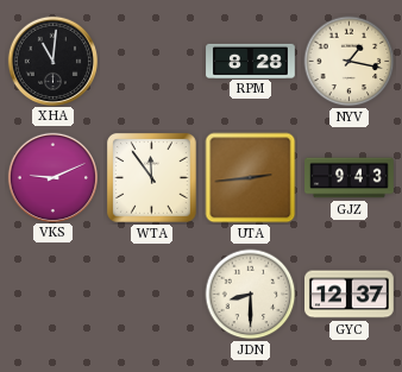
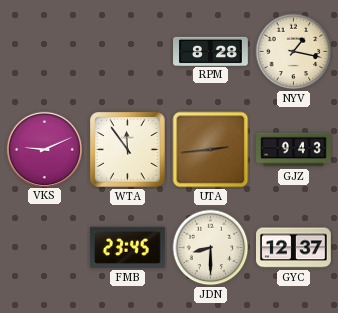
XHA: 11:01 -> none (52, 61)
FMB: none -> 23:45 (127, 247)
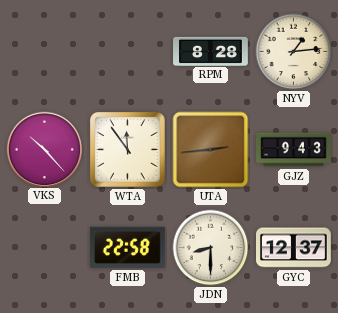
NYV: 1:17 -> 1:14 (294, 52)
VKS: 9:11 -> 10:23 (44, 149)
FMB: 23:45 -> 22:58 (127, 247)
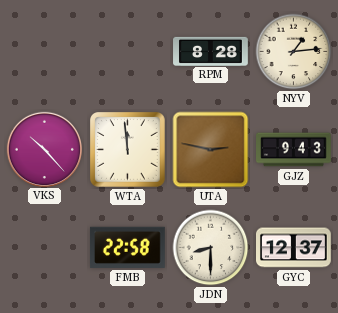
WTA: 11:54 -> 11:59 (128, 150)
UTA: 2:44 -> 2:47 (211, 150)
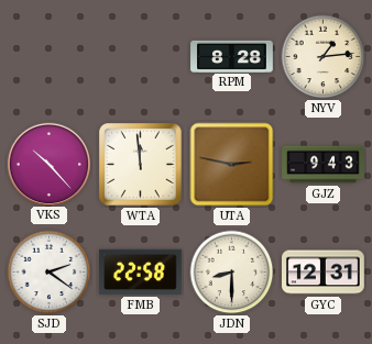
SJD: none -> 2:21 (50, 273)
GYC: 12:37 -> 12:31 (324, 273)
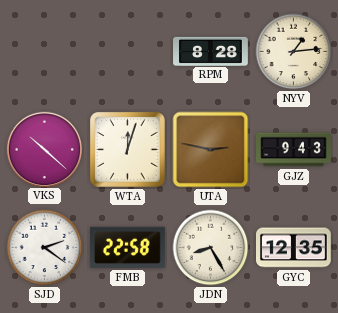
VKS: 10:23 -> 10:22 (44, 149)
WTA: 11:59 -> 12:03 (128, 150)
JDN: 8:30 -> 8:25 (211, 248)
GYC: 12:31 -> 12:35 (294, 248)
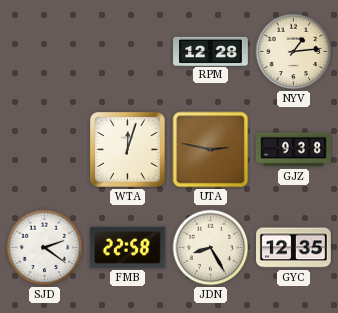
RPM: 8:28 -> 12:28 (211, 51)
VKS: 10:22 -> none (44, 149)
GJZ: 9:43 -> 9:38 (294, 150)
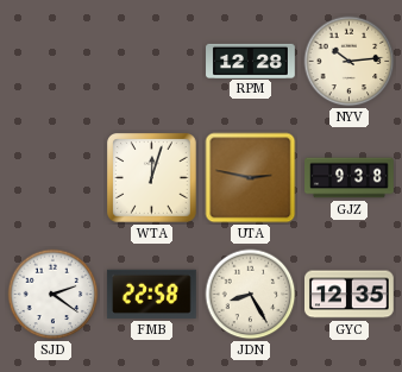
NYV: 1:14 -> 10:14 (350, 62)
